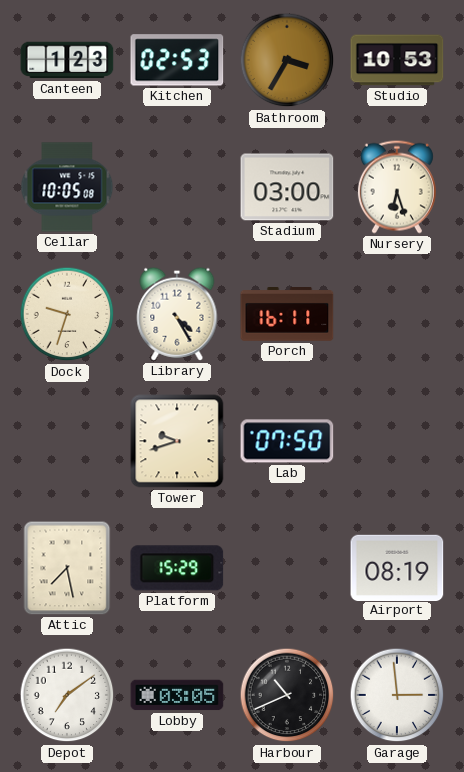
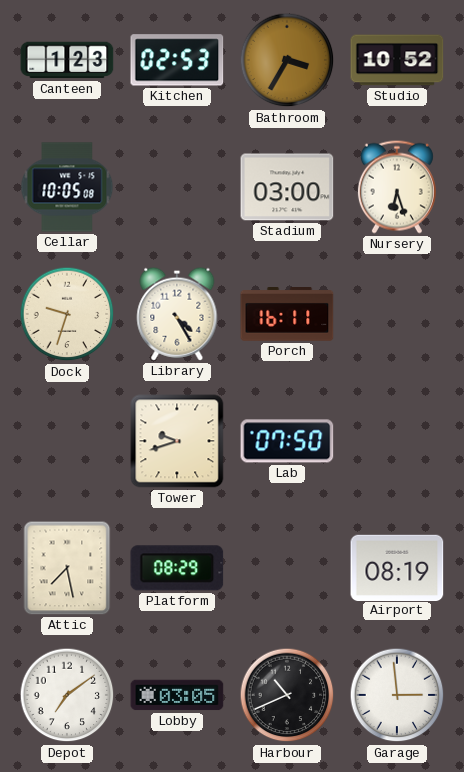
Studio: 10:53 -> 10:52 (397, 60)
Platform: 15:29 -> 08:29 (177, 568)
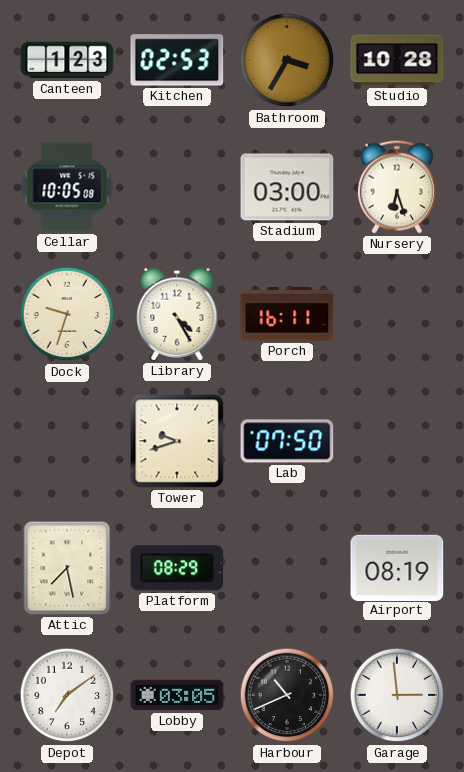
Studio: 10:52 -> 10:28 (397, 60)
